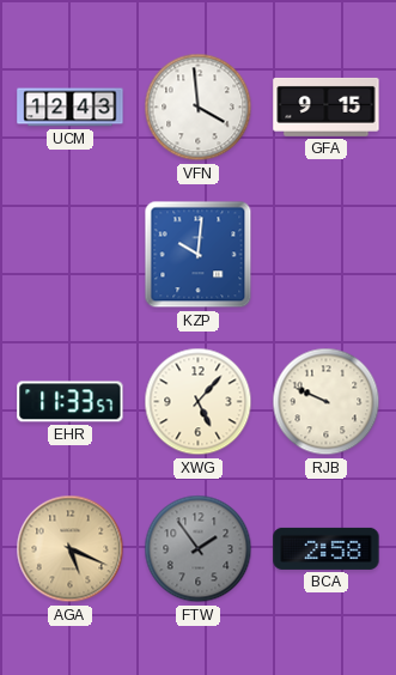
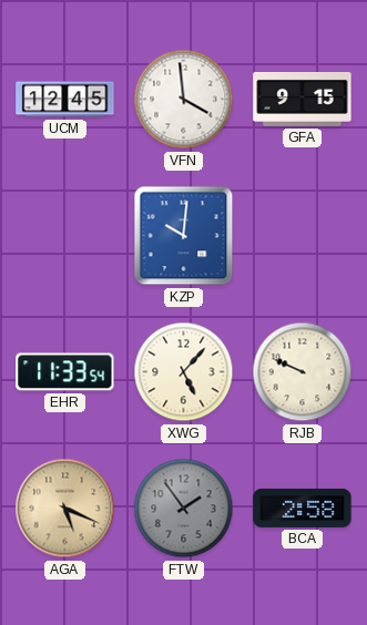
UCM: 12:43 -> 12:45 (65, 100)
EHR: 11:33:57 -> 11:33:54 (65, 372)
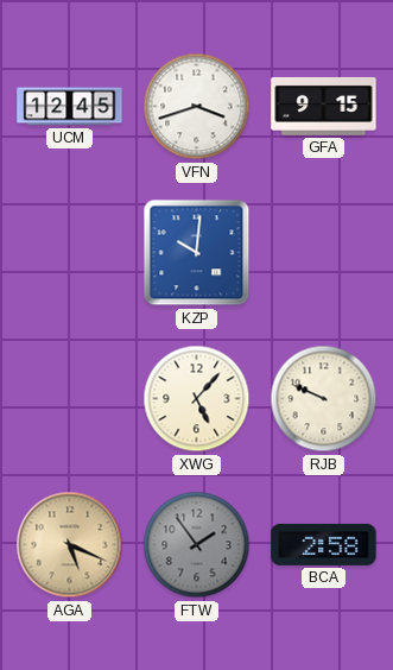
VFN: 3:59 -> 3:42 (197, 107)
EHR: 11:33 -> none (65, 372)
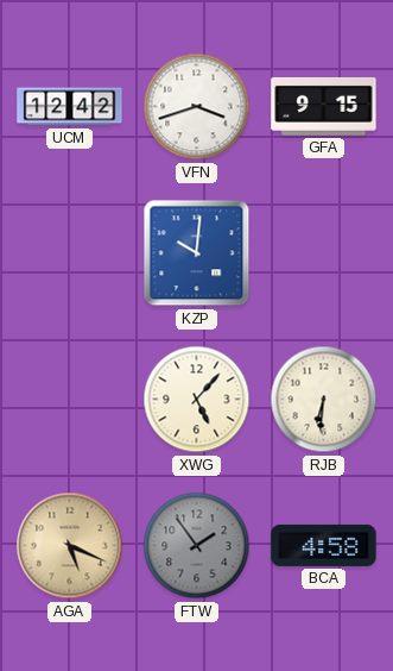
UCM: 12:45 -> 12:42 (70, 107)
RJB: 9:49 -> 6:31 (324, 400)
BCA: 2:58 -> 4:58 (324, 545)
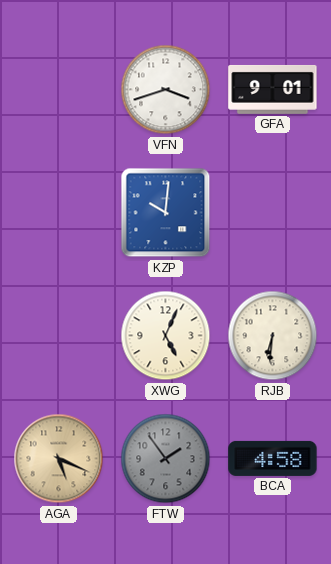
UCM: 12:42 -> none (70, 107)
GFA: 9:15 -> 9:01 (273, 89)
XWG: 5:07 -> 5:04 (166, 336)
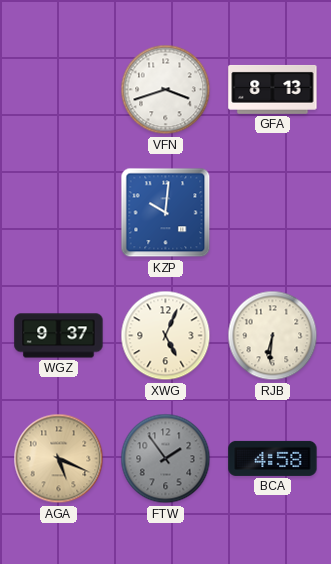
GFA: 9:01 -> 8:13 (273, 89)
WGZ: none -> 9:37 (59, 336)
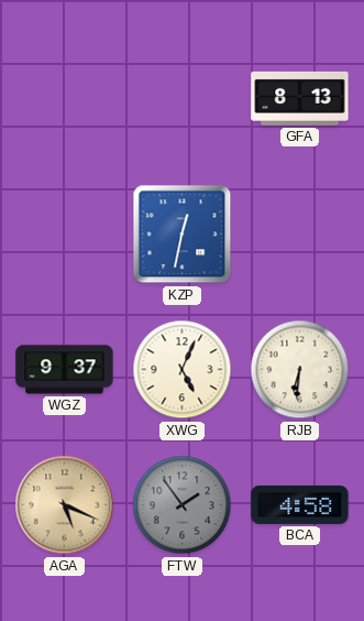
VFN: 3:42 -> none (166, 90)
KZP: 10:01 -> 12:32 (183, 235)
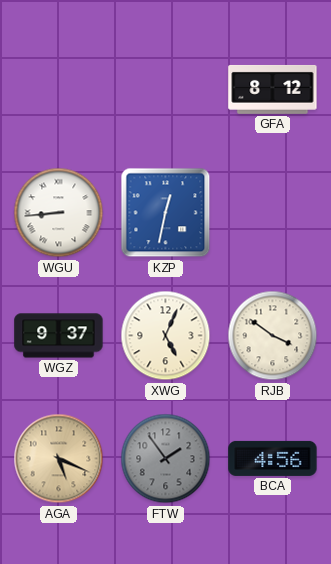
GFA: 8:13 -> 8:12 (273, 89)
WGU: none -> 8:44 (59, 213)
RJB: 6:31 -> 3:51 (273, 336)
BCA: 4:58 -> 4:56 (273, 458)
